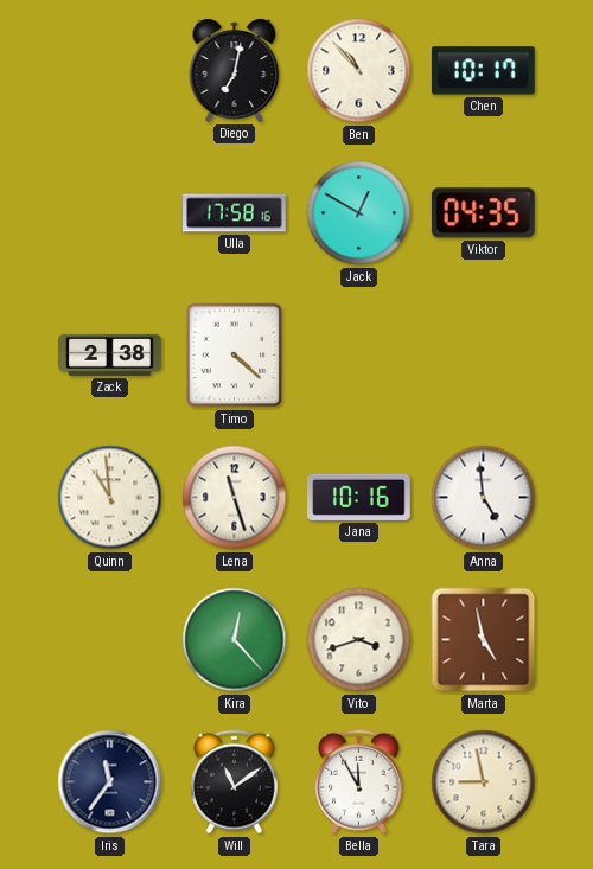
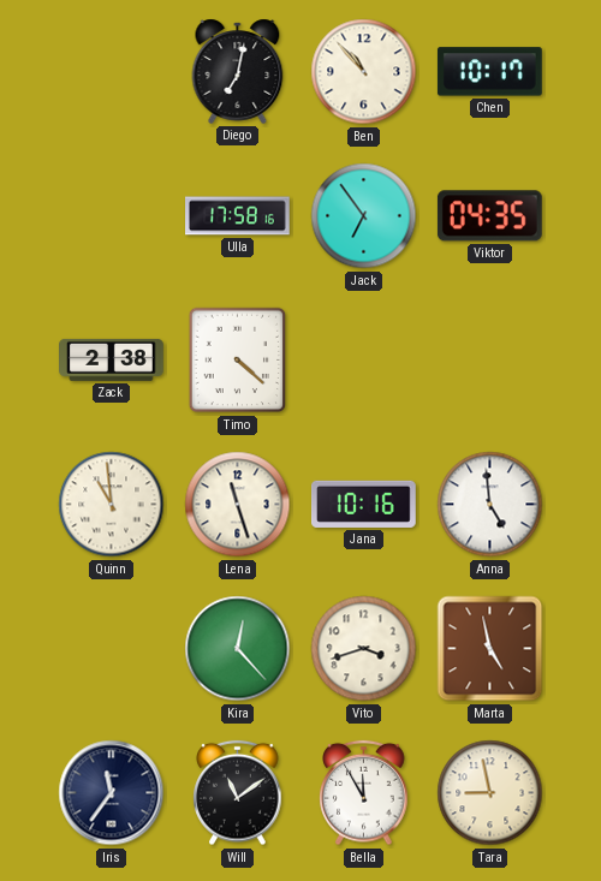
Jack: 12:50 -> 6:54 (364, 216)
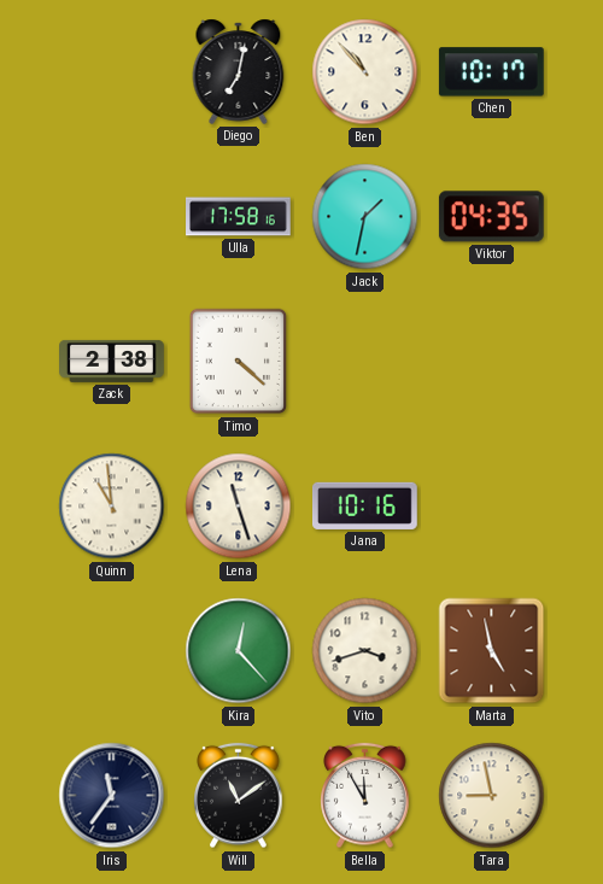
Jack: 6:54 -> 1:32 (365, 217)
Anna: 4:59 -> none (490, 505)
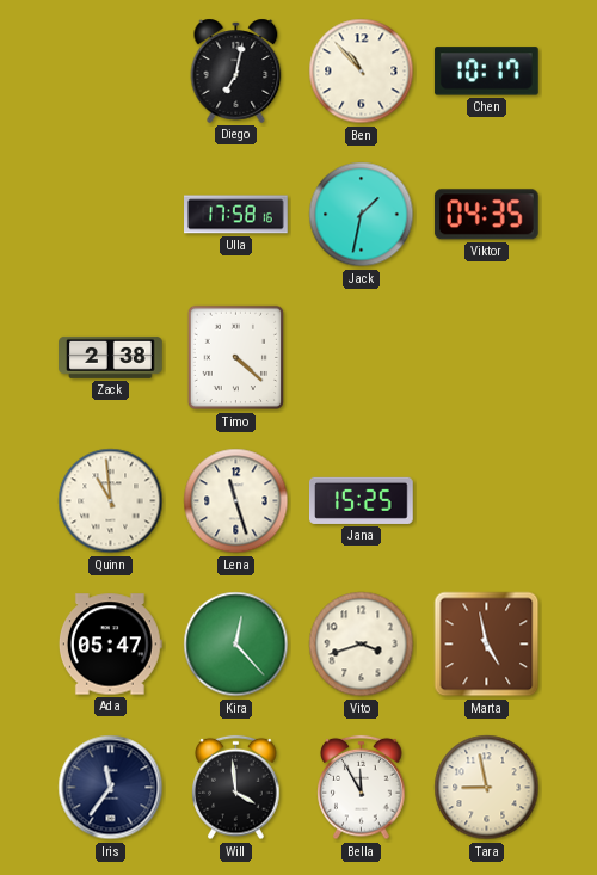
Jana: 10:16 -> 15:25 (362, 500)
Ada: none -> 05:47 (110, 645)
Will: 11:09 -> 3:59 (236, 788)
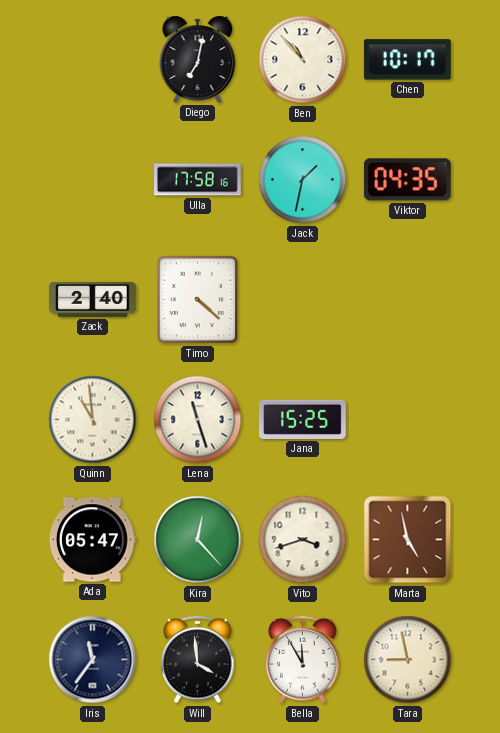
Zack: 2:38 -> 2:40 (93, 299)
